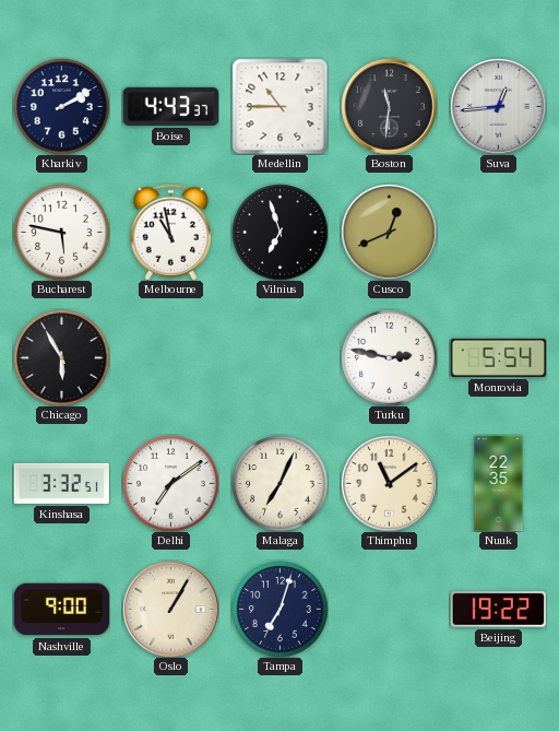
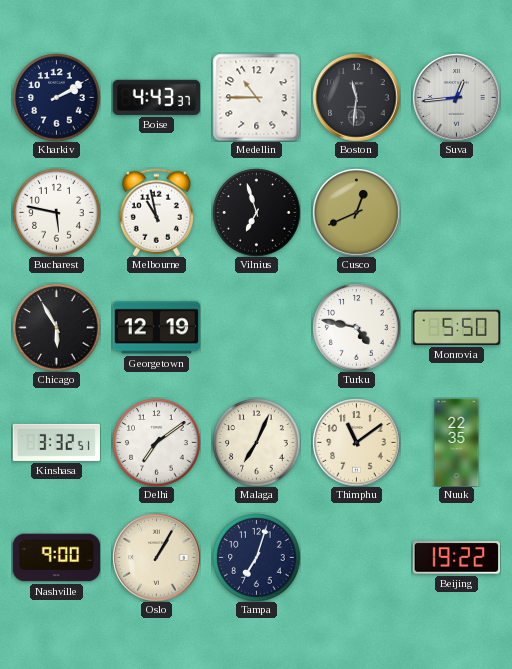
Georgetown: none -> 12:19 (156, 328)
Turku: 2:47 -> 4:47 (356, 327)
Monrovia: 5:54 -> 5:50 (456, 327)
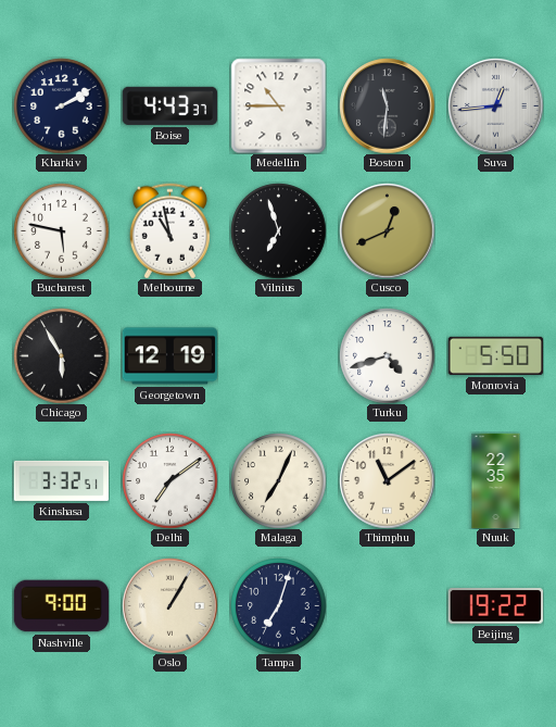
Turku: 4:47 -> 4:42 (387, 355)
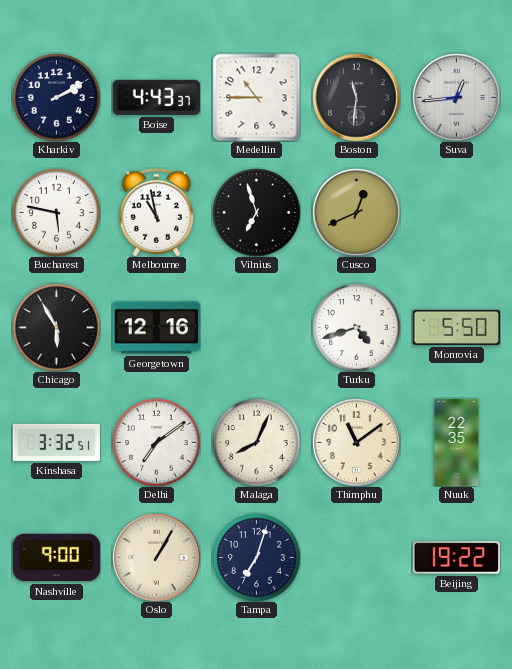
Georgetown: 12:19 -> 12:16 (156, 328)
Malaga: 7:04 -> 8:04 (256, 442)
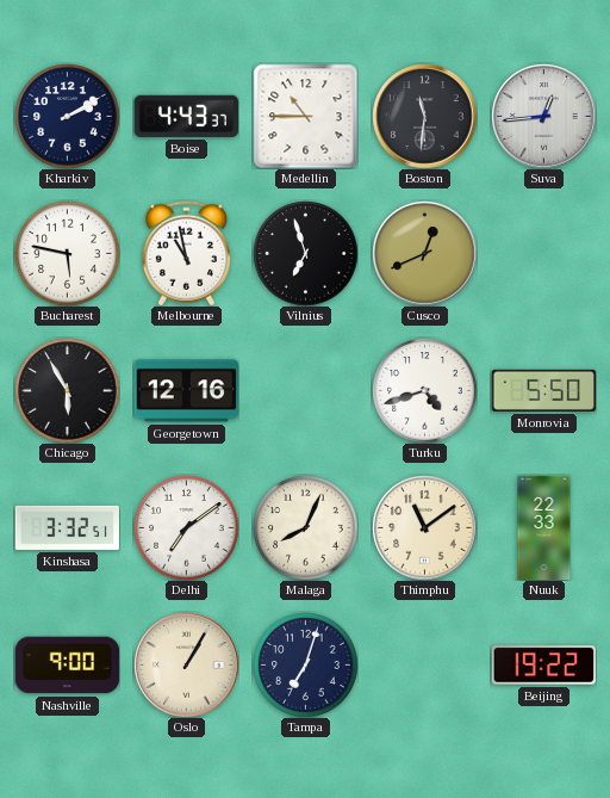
Nuuk: 22:35 -> 22:33 (544, 527)
